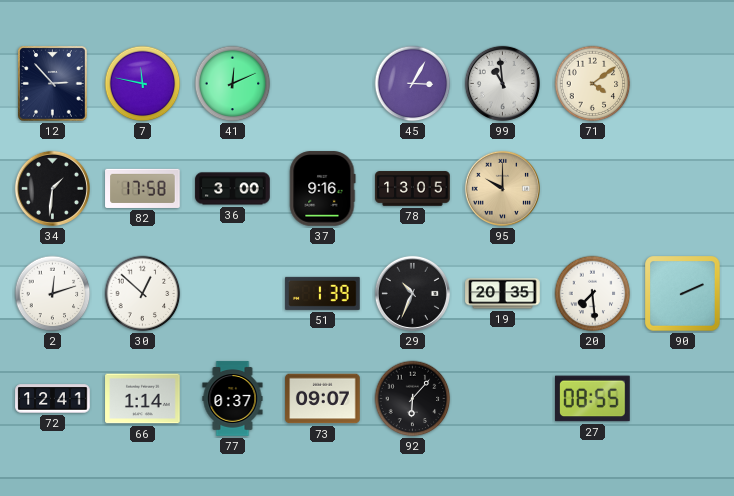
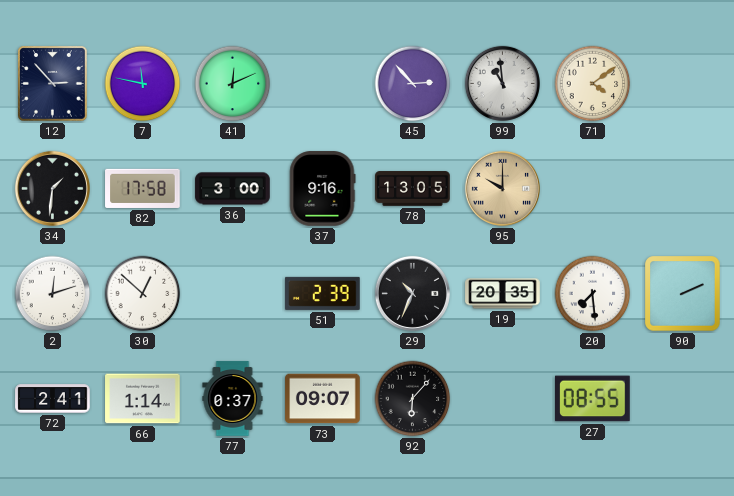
45: 3:05 -> 2:53 (413, 84)
51: 1:39 -> 2:39 (323, 293)
72: 12:41 -> 2:41 (53, 399)
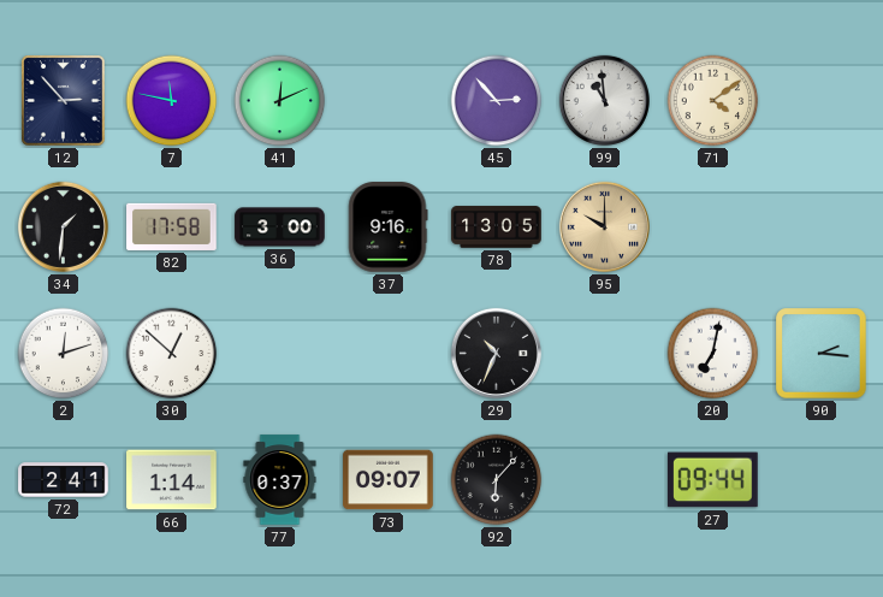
51: 2:39 -> none (323, 293)
19: 20:35 -> none (503, 294)
20: 7:29 -> 7:02 (713, 354)
90: 2:11 -> 2:16 (822, 354)
27: 08:55 -> 09:44 (713, 480)
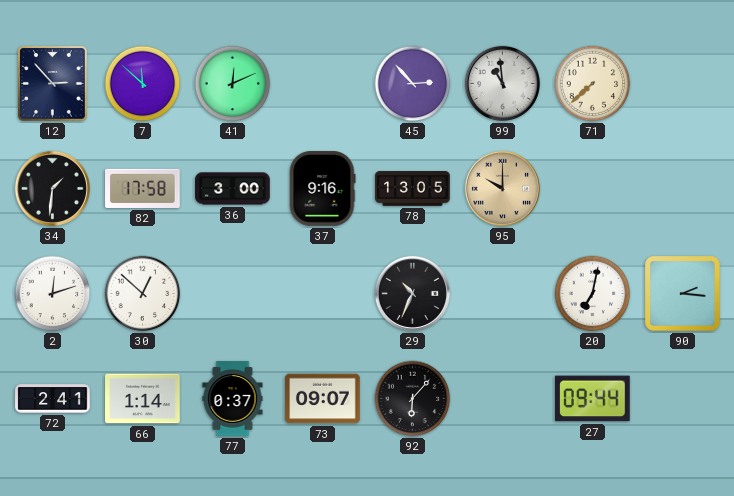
7: 11:47 -> 11:52 (143, 84)
71: 4:09 -> 7:38 (593, 84)
